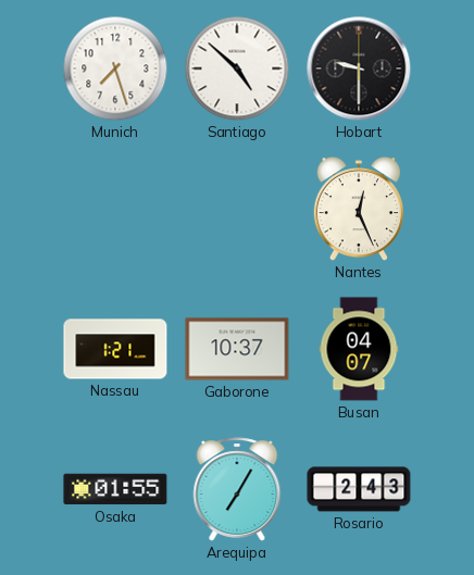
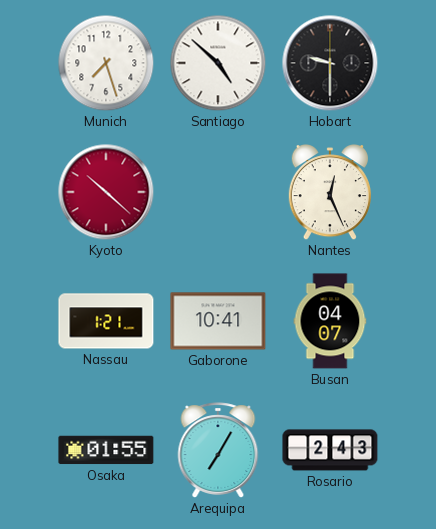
Kyoto: none -> 10:22 (106, 192)
Gaborone: 10:37 -> 10:41 (218, 321)
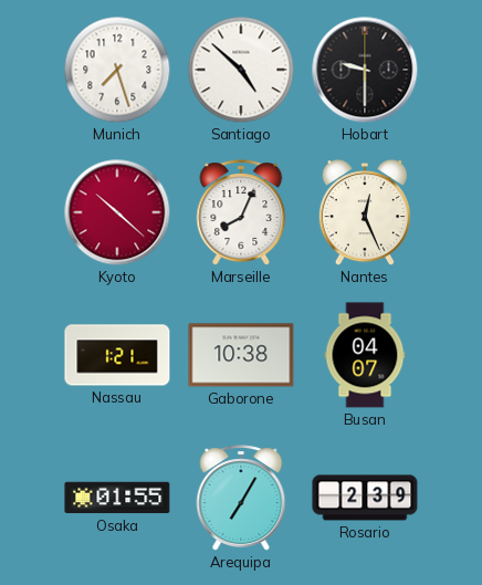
Marseille: none -> 8:04 (241, 212)
Gaborone: 10:41 -> 10:38 (241, 355)
Rosario: 2:43 -> 2:39 (365, 498)
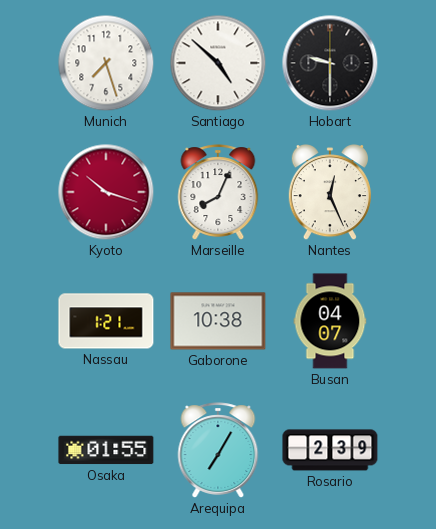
Kyoto: 10:22 -> 10:18 (106, 192)
